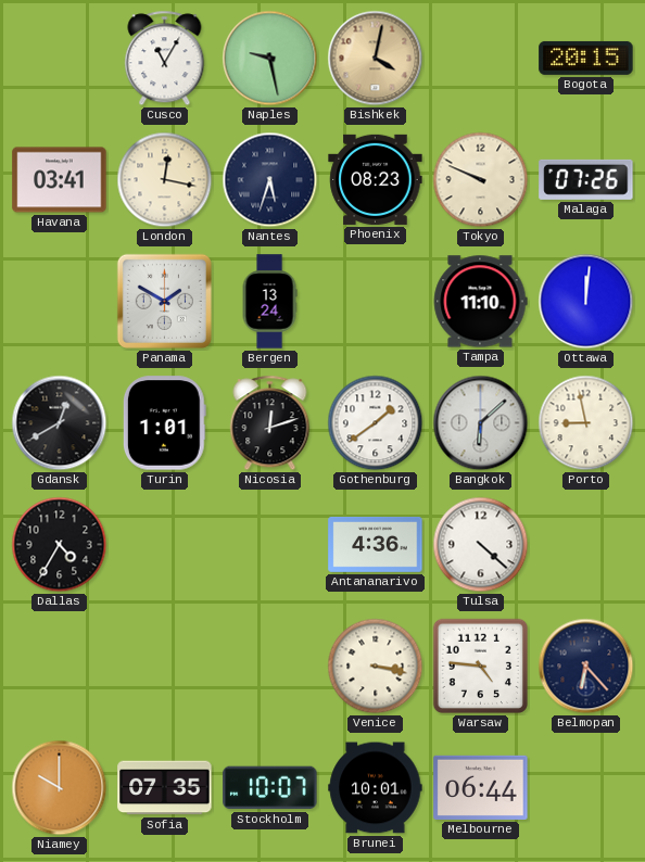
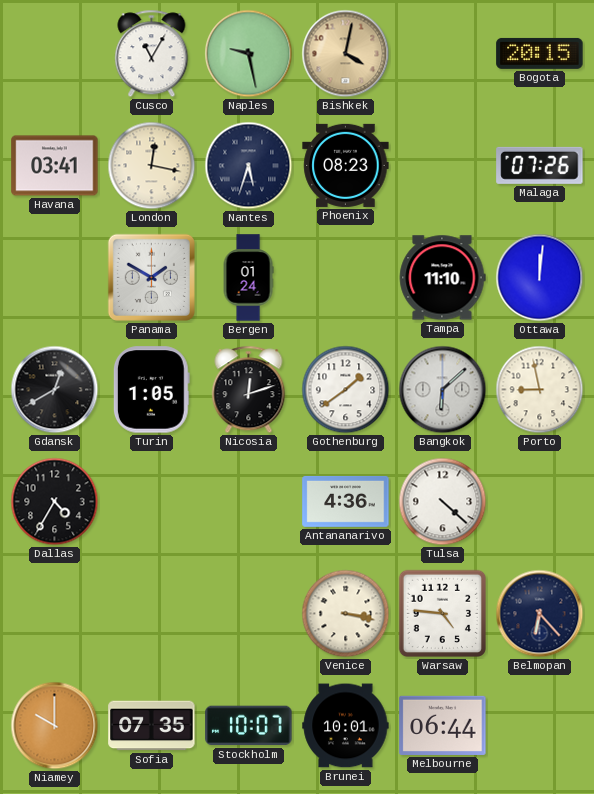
Tokyo: 9:49 -> none (481, 180)
Bergen: 13:24 -> 01:24 (248, 278)
Turin: 1:01 -> 1:05 (151, 390)
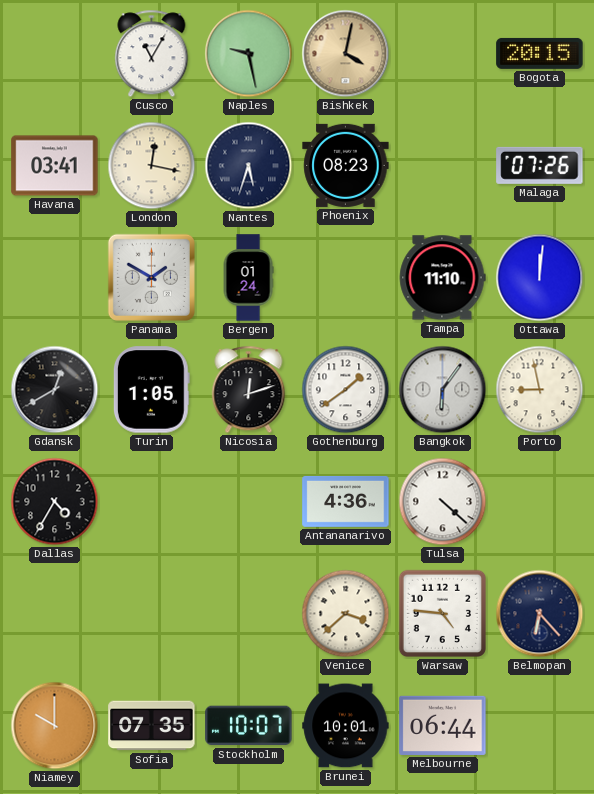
Bangkok: 6:08 -> 6:06 (443, 390)
Venice: 3:17 -> 3:38 (346, 614)
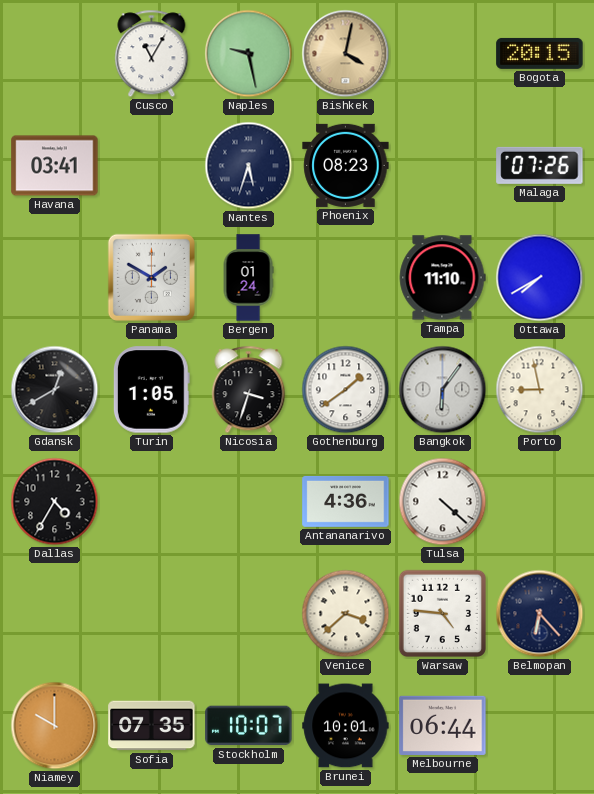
London: 12:17 -> none (152, 166)
Ottawa: 12:01 -> 7:40 (540, 278)
Nicosia: 12:12 -> 3:33 (249, 390)
